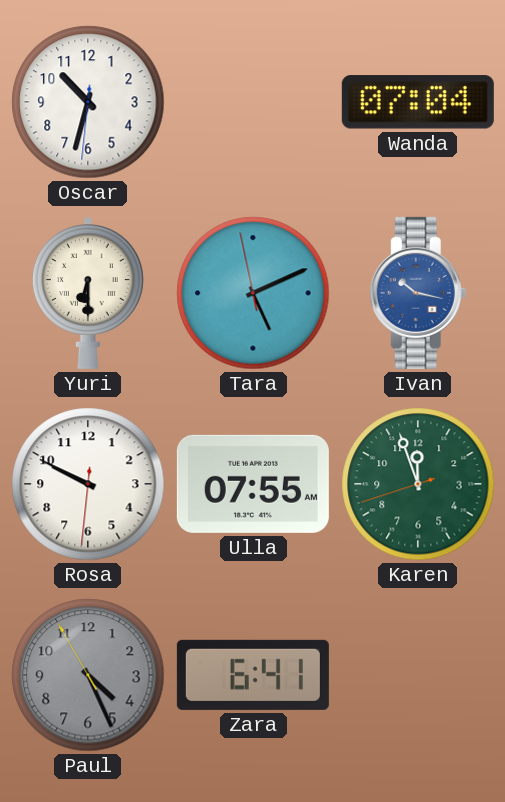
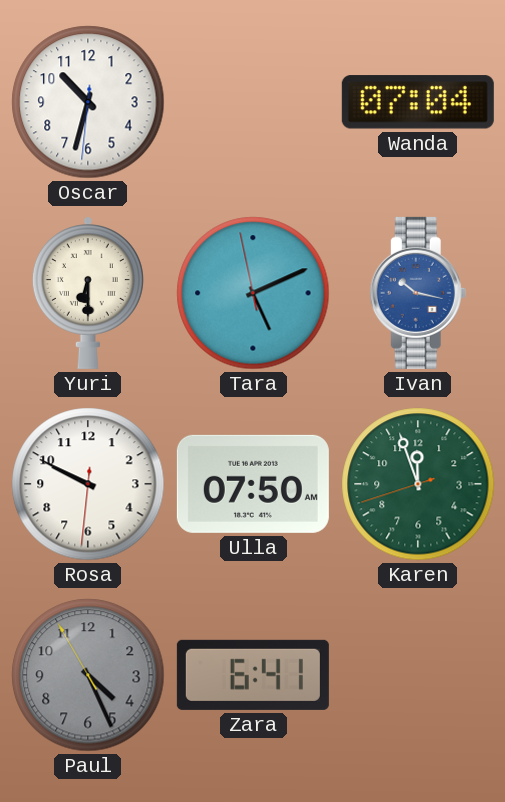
Ulla: 07:55 -> 07:50 (253, 484)
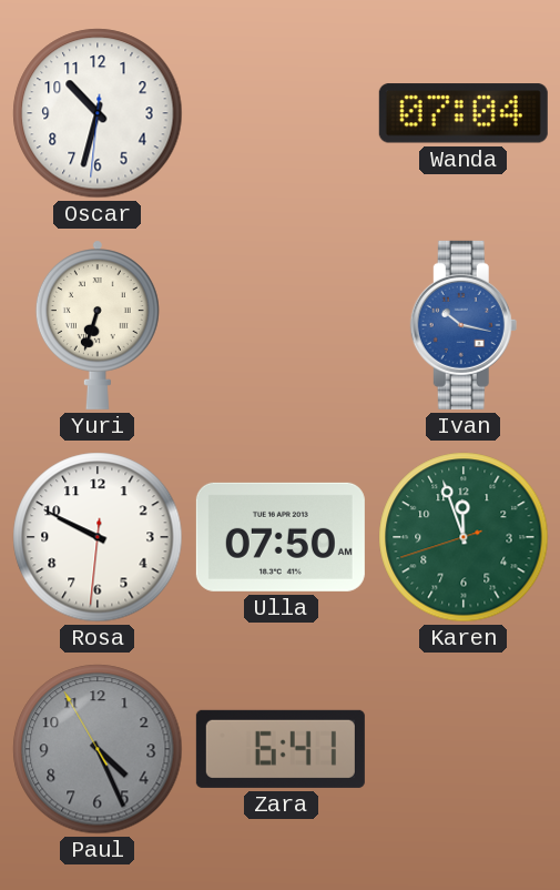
Yuri: 6:30 -> 6:33 (98, 325)
Tara: 5:10 -> none (253, 293)
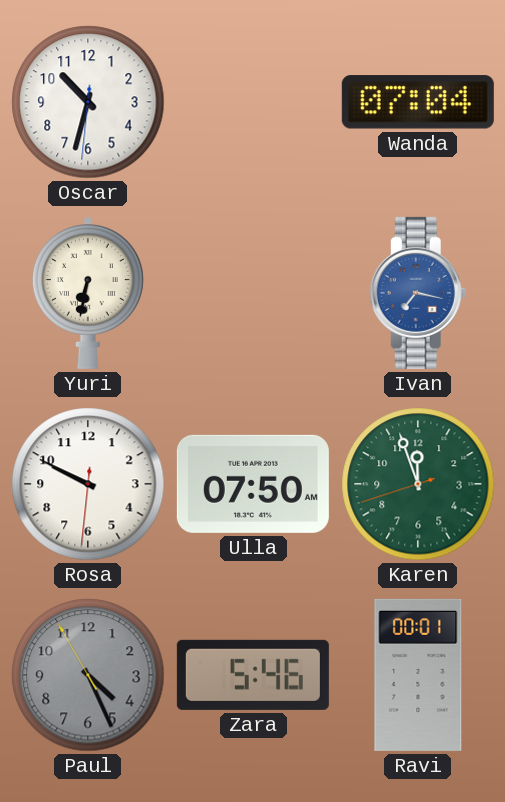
Yuri: 6:33 -> 6:32 (88, 293)
Ivan: 10:17 -> 7:17 (418, 293)
Zara: 6:41 -> 5:46 (253, 675)
Ravi: none -> 00:01 (418, 675)
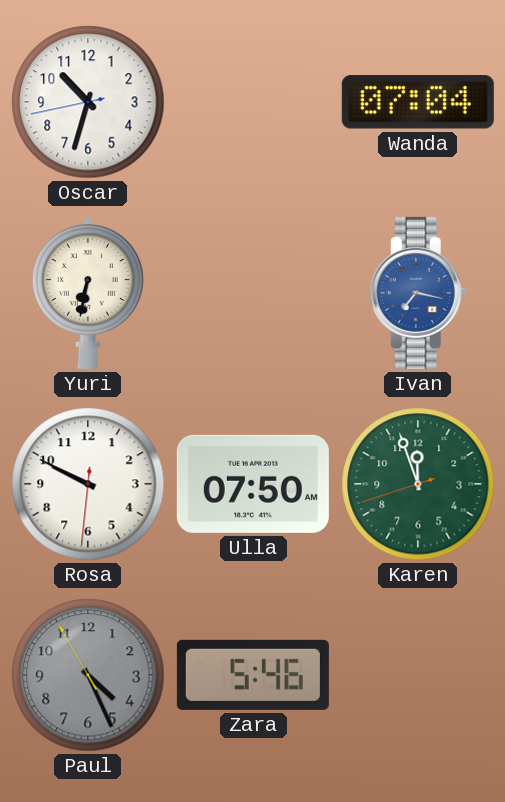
Oscar: 10:32:31 -> 10:32:43 (88, 102)
Ravi: 00:01 -> none (418, 675)
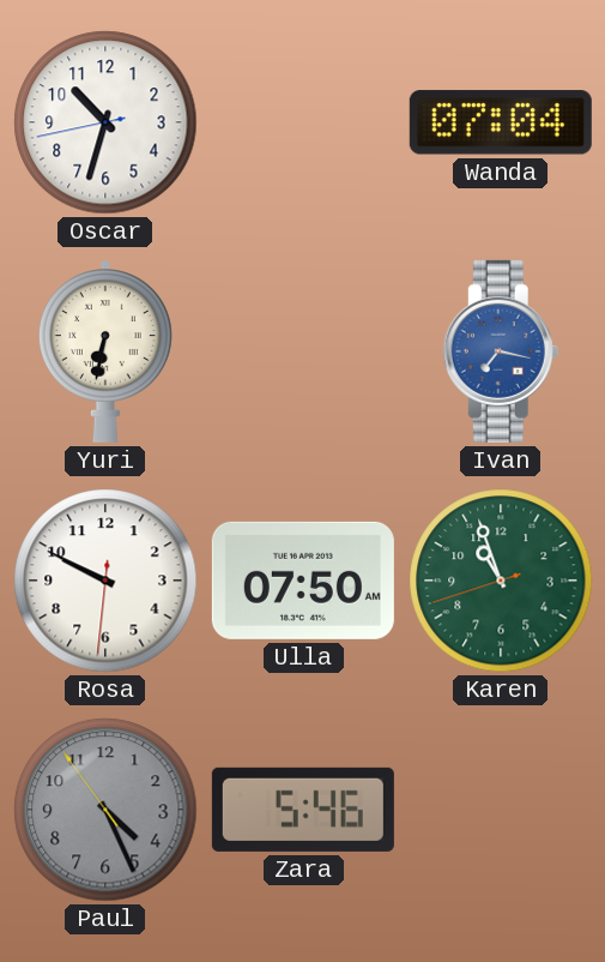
Karen: 11:56 -> 10:56 (501, 581)
Paul: 4:25:55 -> 4:25:54 (105, 810)
